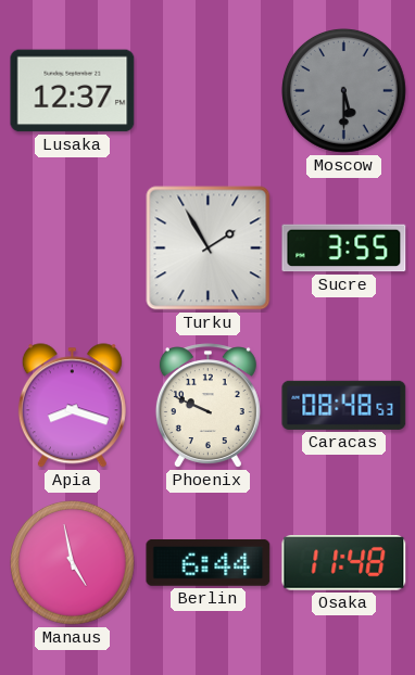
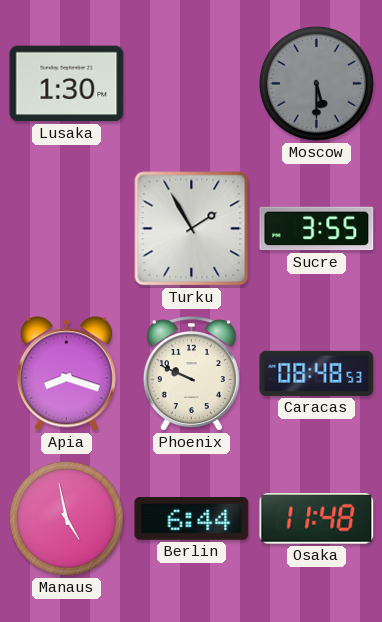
Lusaka: 12:37 -> 1:30 (67, 84)
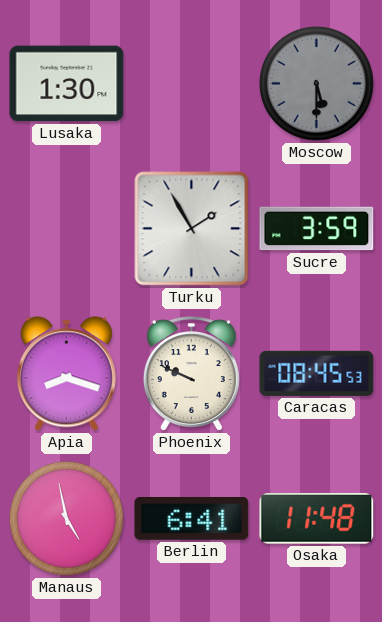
Sucre: 3:55 -> 3:59 (317, 229)
Caracas: 08:48 -> 08:45 (317, 373)
Berlin: 6:44 -> 6:41 (192, 518)
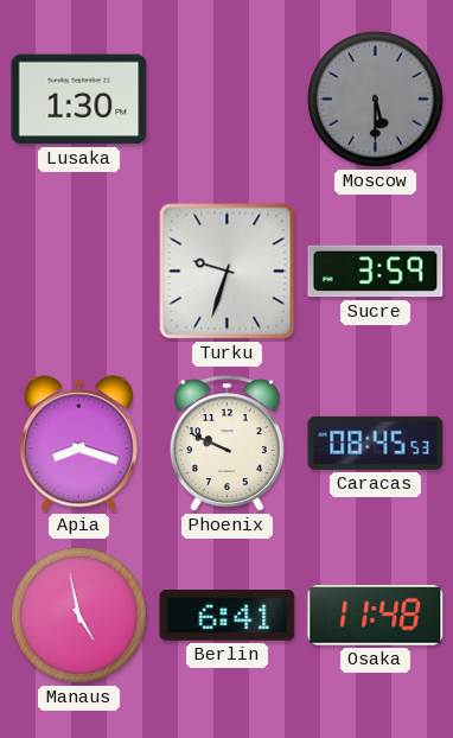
Turku: 1:55 -> 9:33 (228, 272)
